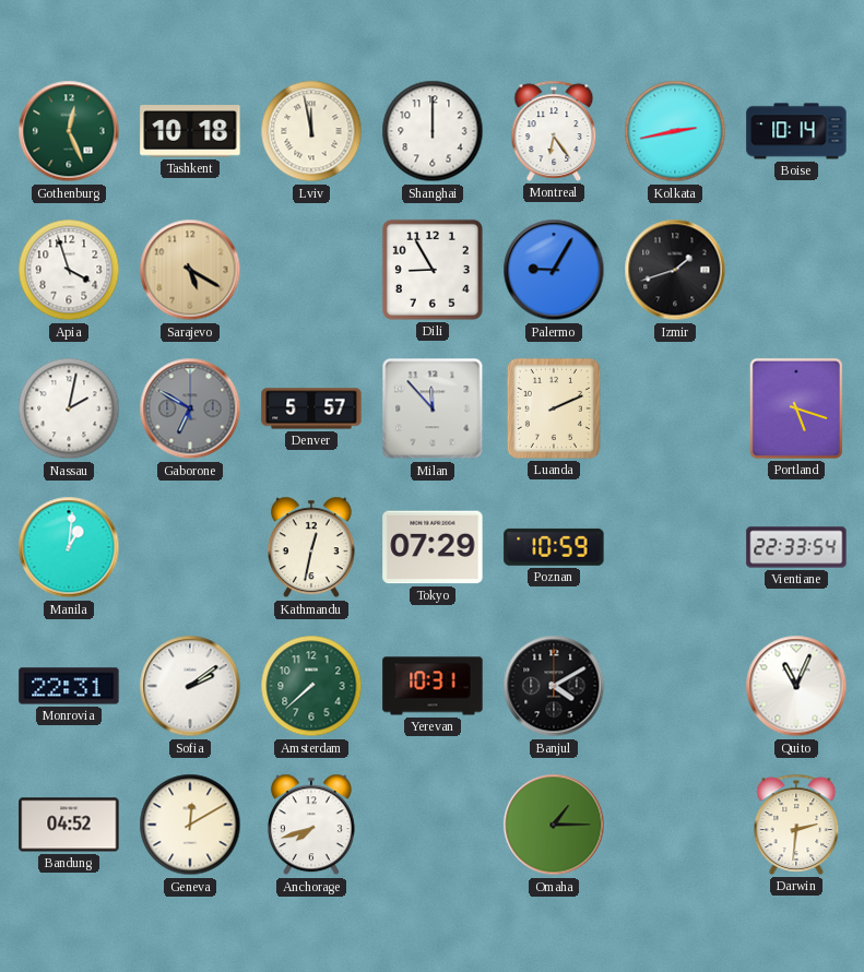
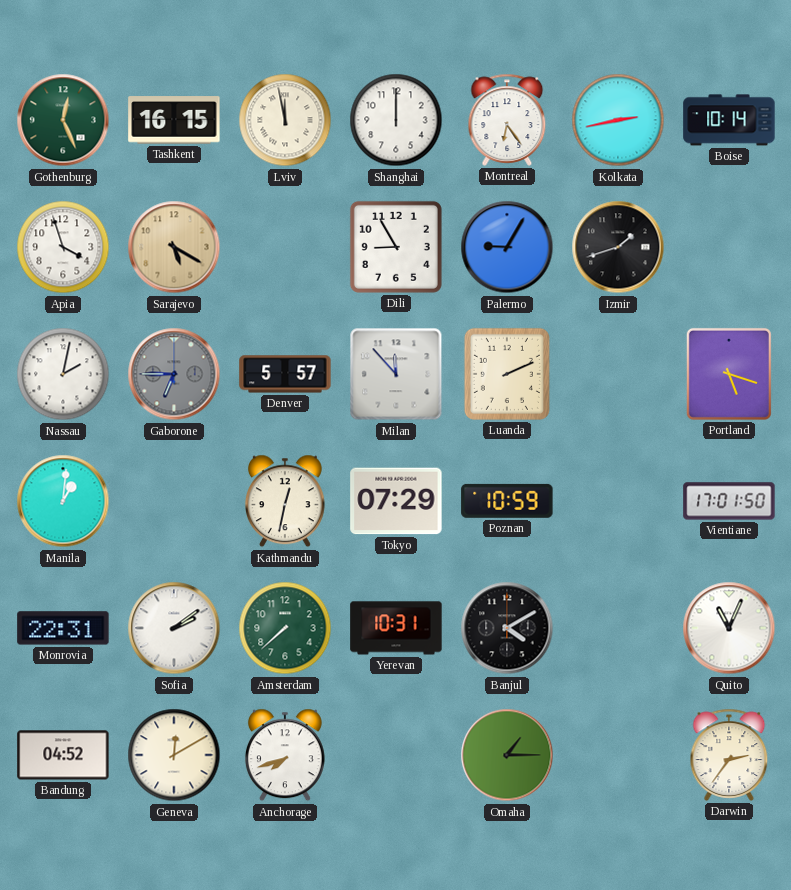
Tashkent: 10:18 -> 16:15 (174, 120)
Gaborone: 6:50 -> 6:45 (174, 374)
Vientiane: 22:33 -> 17:01 (729, 501)
Darwin: 2:31 -> 2:36 (729, 755)
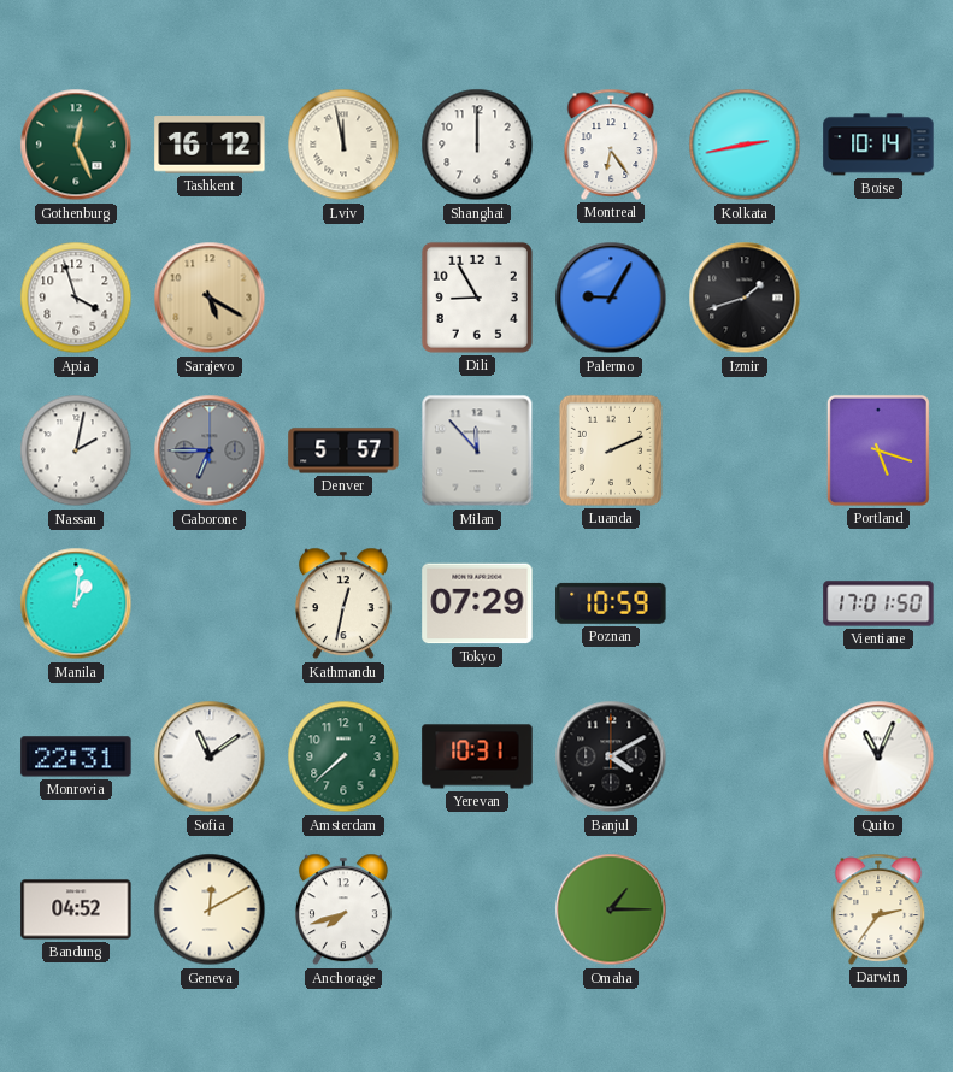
Tashkent: 16:15 -> 16:12 (210, 145)
Sofia: 2:09 -> 11:09 (210, 756)
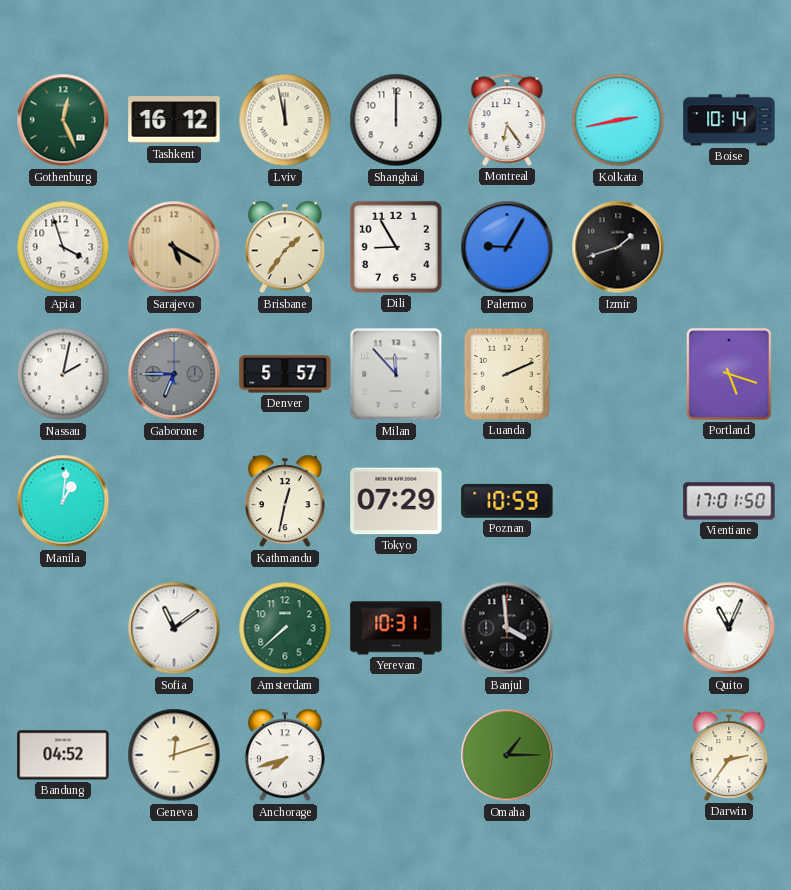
Brisbane: none -> 1:36 (285, 247)
Monrovia: 22:31 -> none (76, 756)
Banjul: 4:10 -> 3:59 (507, 628)
Geneva: 12:10 -> 12:12 (174, 755)
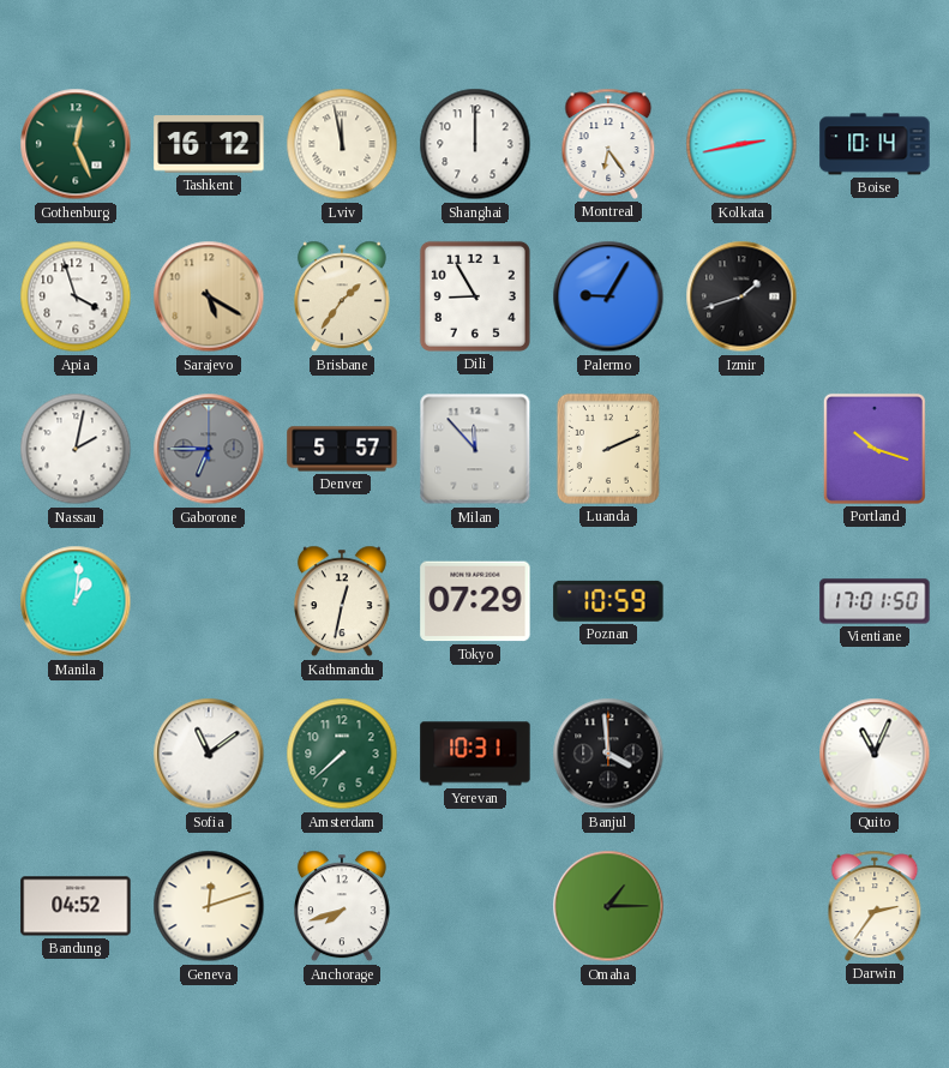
Portland: 5:18 -> 10:18 (875, 449)
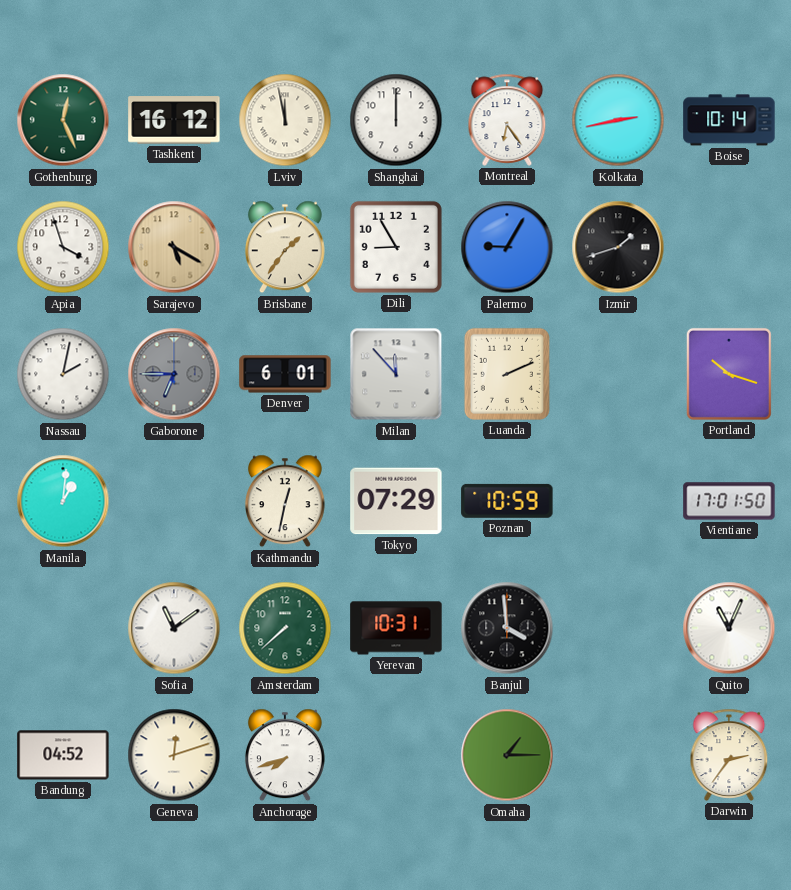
Denver: 5:57 -> 6:01 (285, 374)
